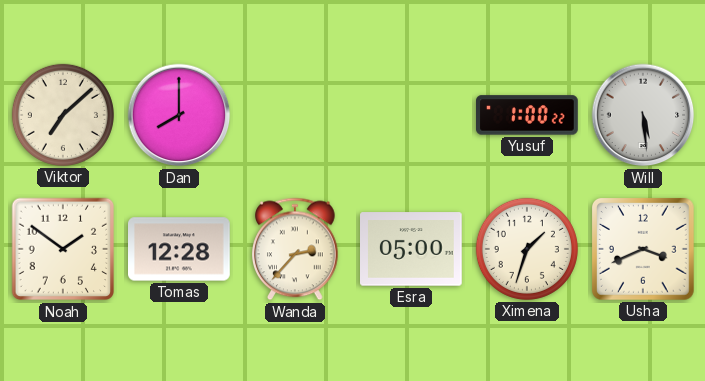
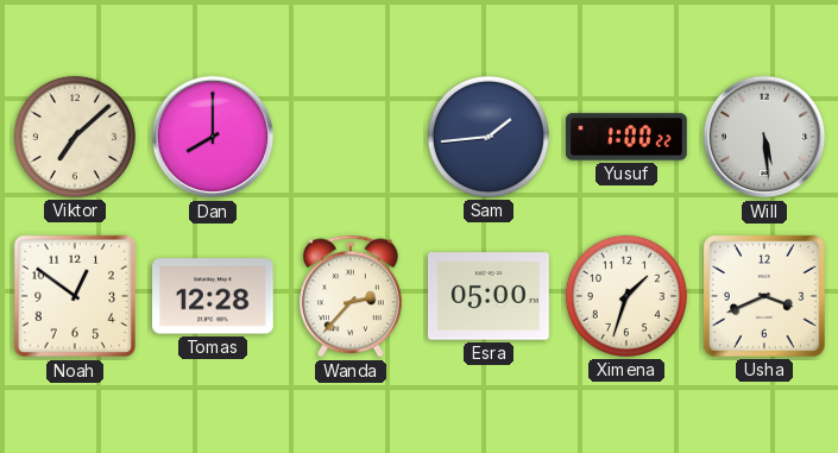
Sam: none -> 1:44 (489, 137)
Noah: 1:51 -> 12:51 (75, 296)
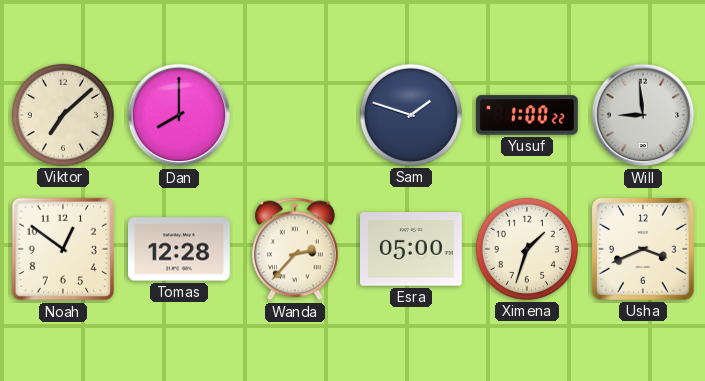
Sam: 1:44 -> 1:48 (411, 115)
Will: 5:29 -> 8:59 (643, 115)
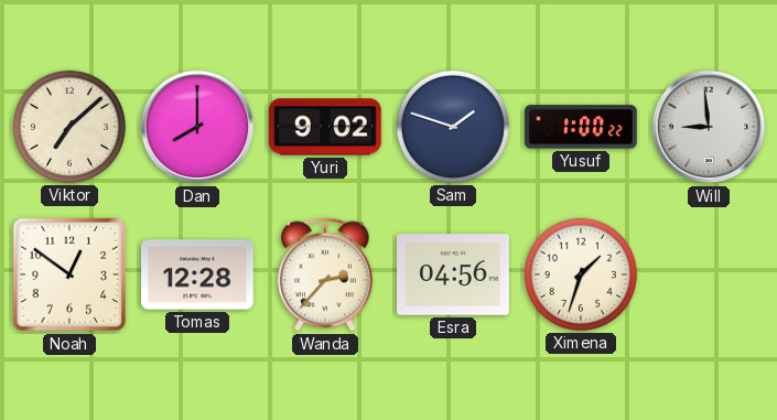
Yuri: none -> 9:02 (326, 127)
Esra: 05:00 -> 04:56 (454, 274)
Usha: 3:41 -> none (643, 249)
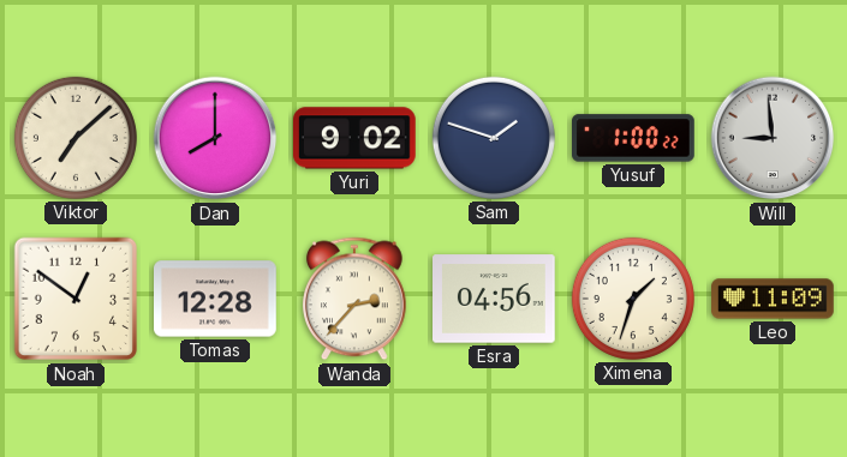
Leo: none -> 11:09 (773, 299)
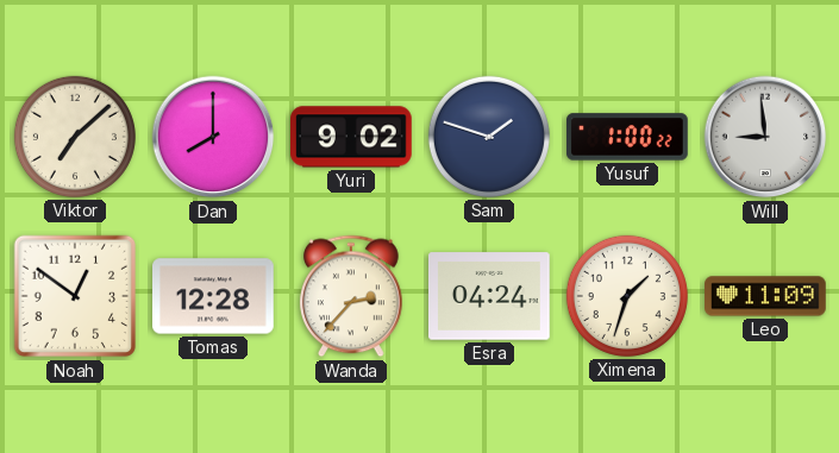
Esra: 04:56 -> 04:24 (490, 296)
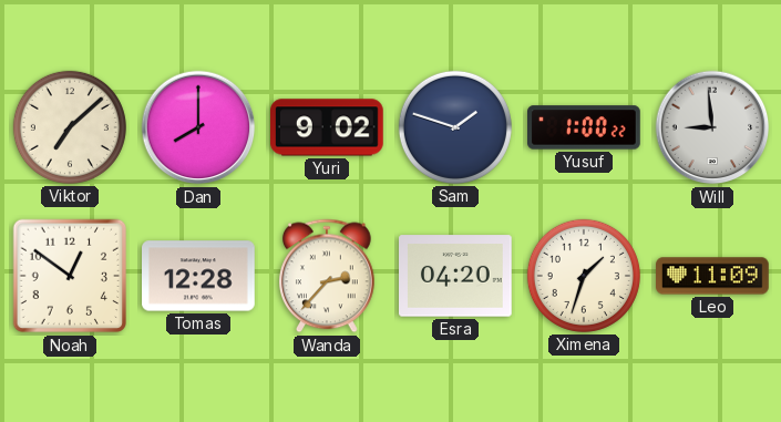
Esra: 04:24 -> 04:20 (456, 276)
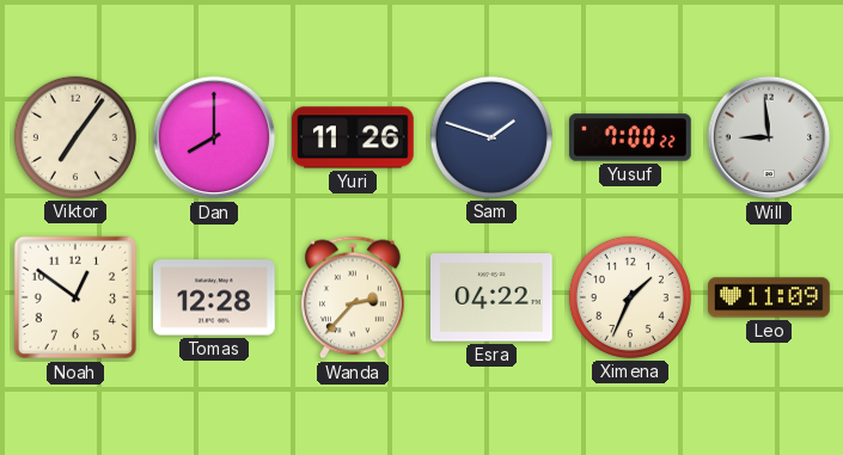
Viktor: 7:08 -> 7:06 (75, 137)
Yuri: 9:02 -> 11:26 (354, 137)
Yusuf: 1:00 -> 7:00 (631, 137)
Esra: 04:20 -> 04:22 (493, 297)
Ximena: 1:33 -> 1:34 (630, 297)
